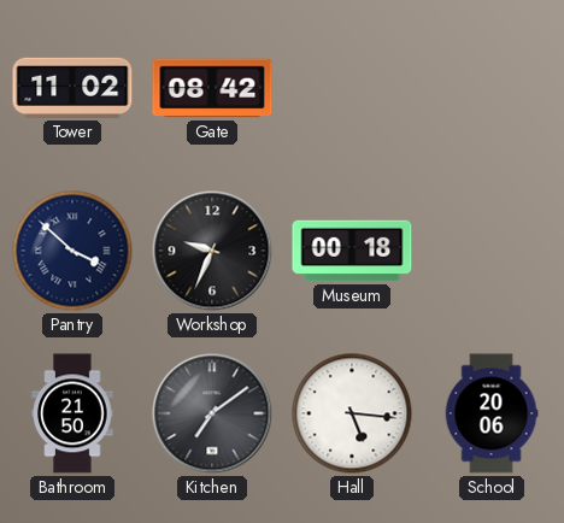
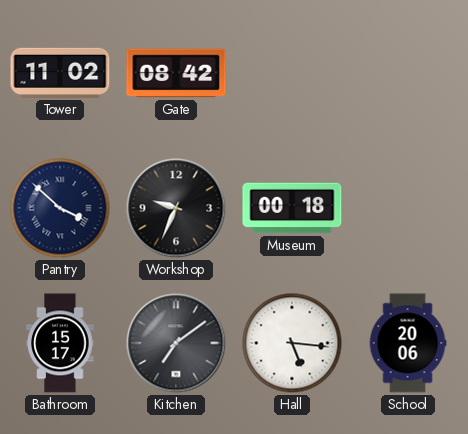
Bathroom: 21:50 -> 15:17 (60, 343)
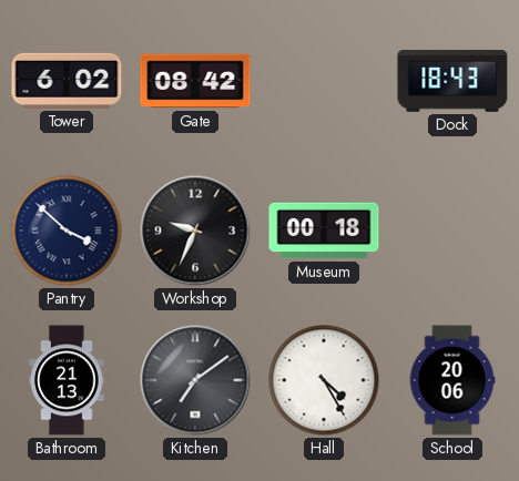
Tower: 11:02 -> 6:02 (67, 81)
Dock: none -> 18:43 (452, 81)
Bathroom: 15:17 -> 21:13 (67, 380)
Hall: 5:16 -> 4:25 (324, 380)
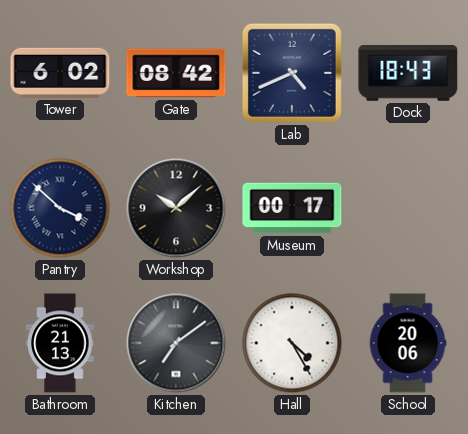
Lab: none -> 4:41 (292, 73)
Workshop: 9:34 -> 10:08 (176, 208)
Museum: 00:18 -> 00:17 (292, 208)
